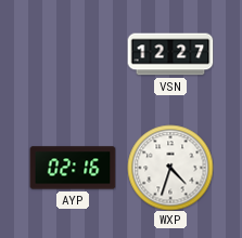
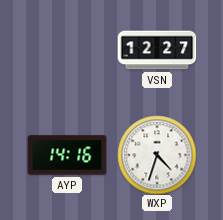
AYP: 02:16 -> 14:16 (67, 155)
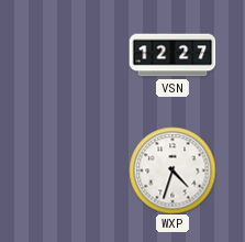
AYP: 14:16 -> none (67, 155)
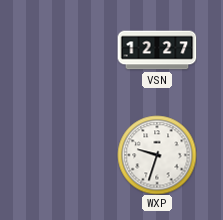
WXP: 4:33 -> 9:33 (157, 155)
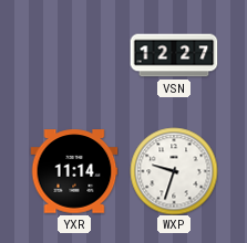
YXR: none -> 11:14 (74, 171)
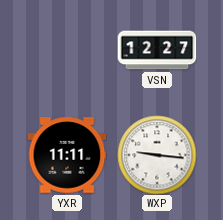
YXR: 11:14 -> 11:11 (67, 155)
WXP: 9:33 -> 9:16 (157, 155)
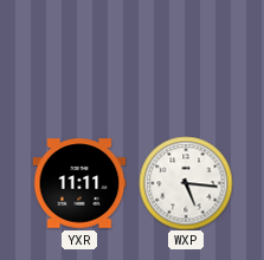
VSN: 12:27 -> none (157, 50)
WXP: 9:16 -> 5:16 (186, 183)
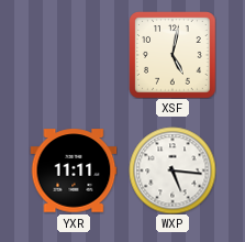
XSF: none -> 5:02 (172, 55)
